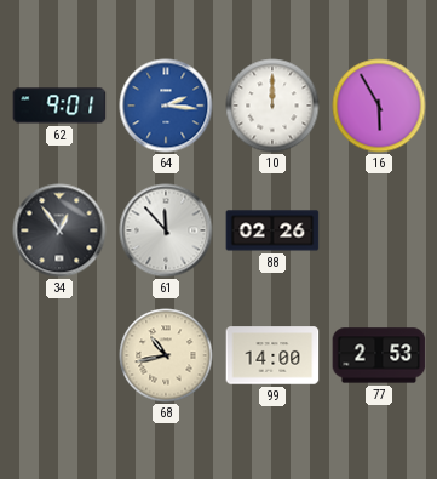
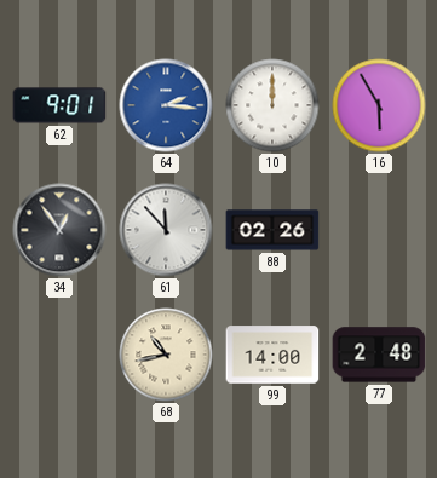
77: 2:53 -> 2:48 (379, 355)
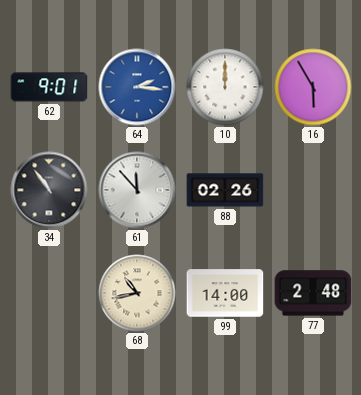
34: 12:54 -> 10:54 (49, 190)
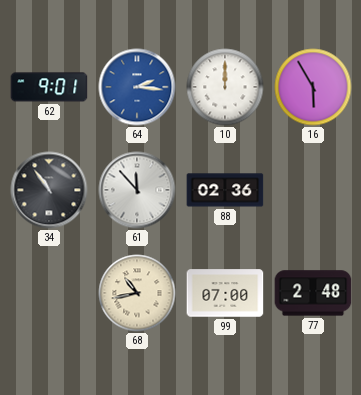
88: 02:26 -> 02:36 (225, 190)
99: 14:00 -> 07:00 (225, 293)
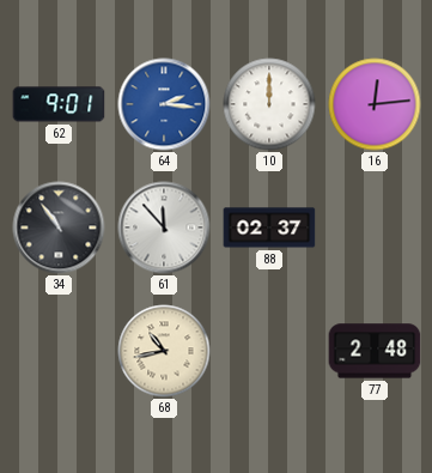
16: 5:55 -> 12:14 (375, 104)
88: 02:36 -> 02:37 (269, 228)
99: 07:00 -> none (225, 293)
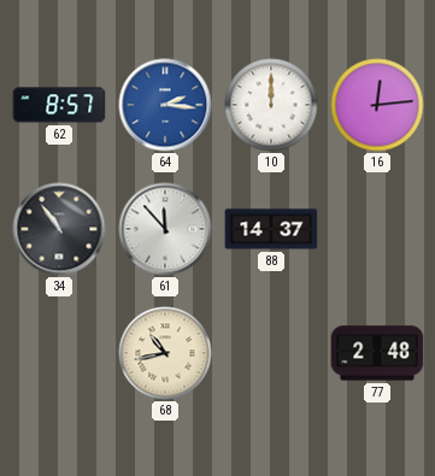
62: 9:01 -> 8:57 (59, 105)
88: 02:37 -> 14:37 (271, 229)
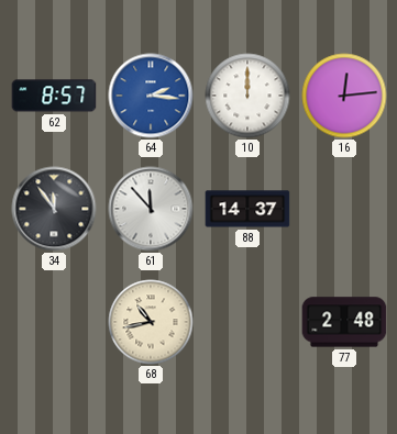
34: 10:54 -> 11:54 (54, 209)
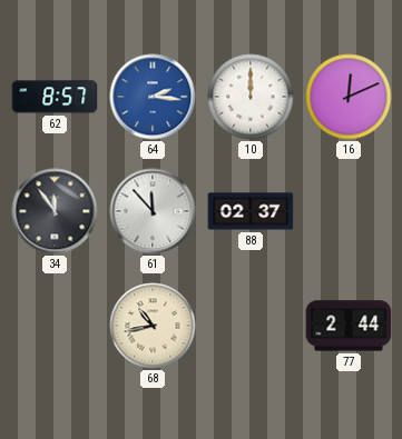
16: 12:14 -> 12:11 (349, 97)
88: 14:37 -> 02:37 (251, 211)
77: 2:48 -> 2:44 (349, 326)
